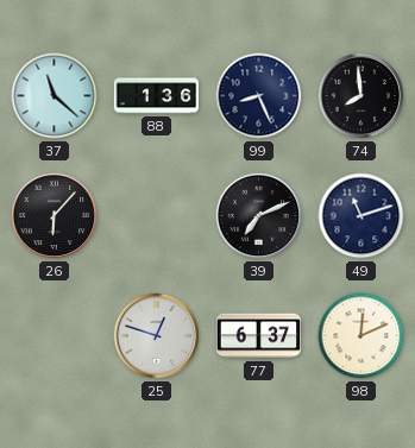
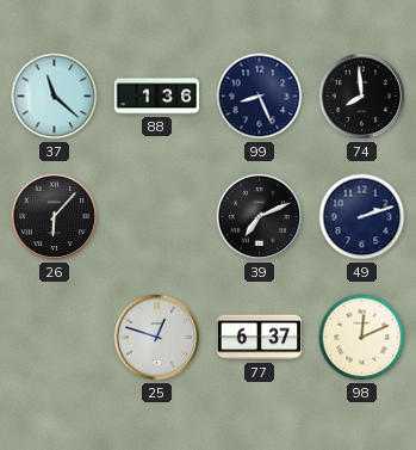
49: 11:12 -> 2:12 (362, 217)
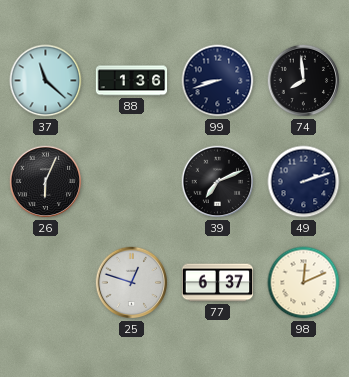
99: 8:26 -> 8:42 (218, 81)
26: 6:07 -> 6:04 (46, 182)
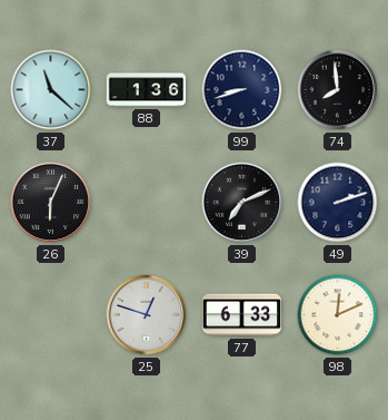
77: 6:37 -> 6:33 (242, 315)
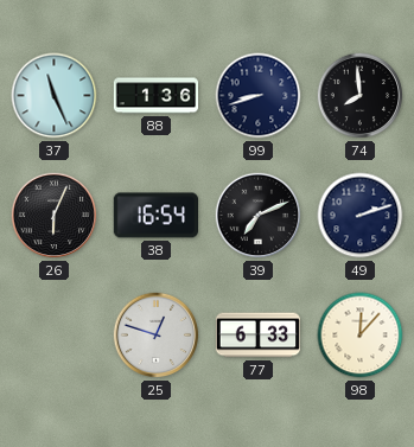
37: 11:22 -> 11:26 (55, 96)
38: none -> 16:54 (155, 216)
98: 12:11 -> 12:07 (361, 336)
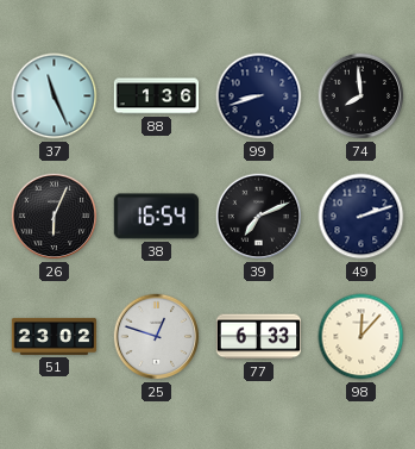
51: none -> 23:02 (55, 336)
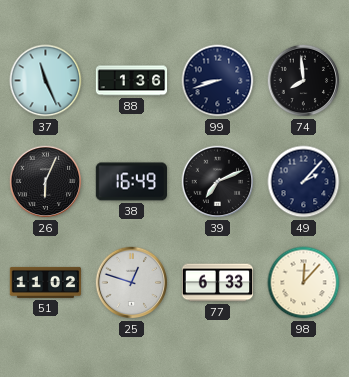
38: 16:54 -> 16:49 (131, 182)
49: 2:12 -> 2:07 (304, 182)
51: 23:02 -> 11:02 (46, 282)
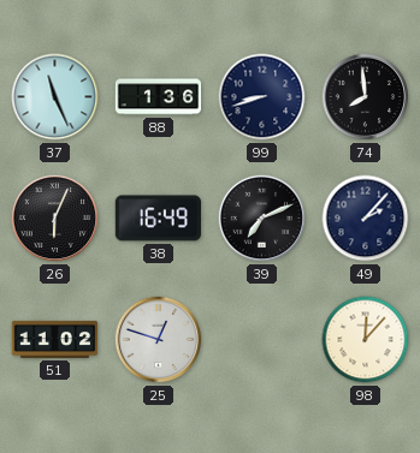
77: 6:33 -> none (218, 283)
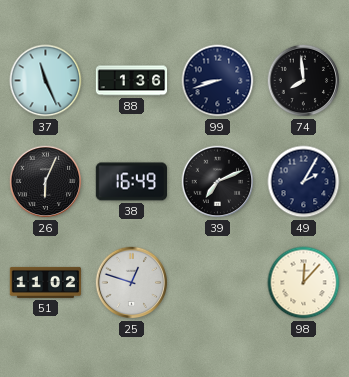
49: 2:07 -> 2:05 (304, 182)
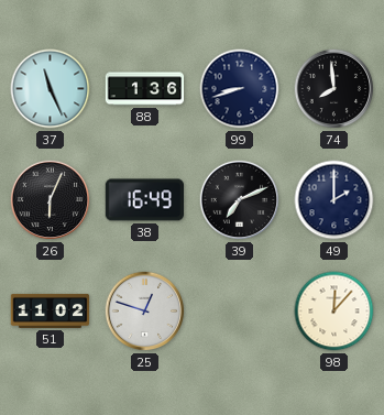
49: 2:05 -> 2:00 (334, 200)
